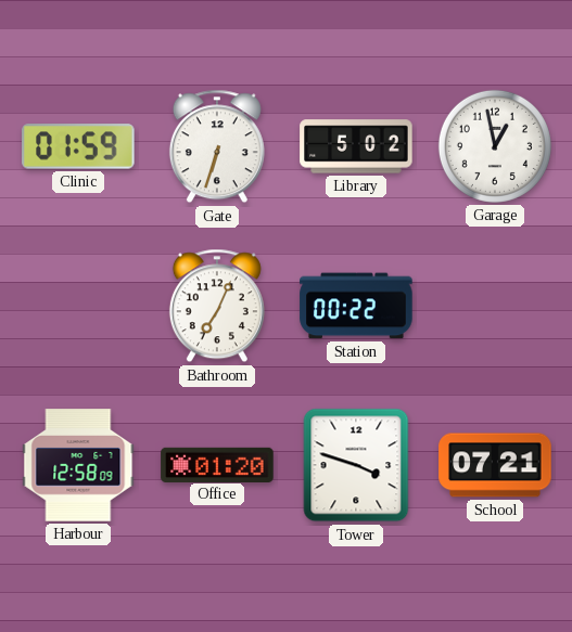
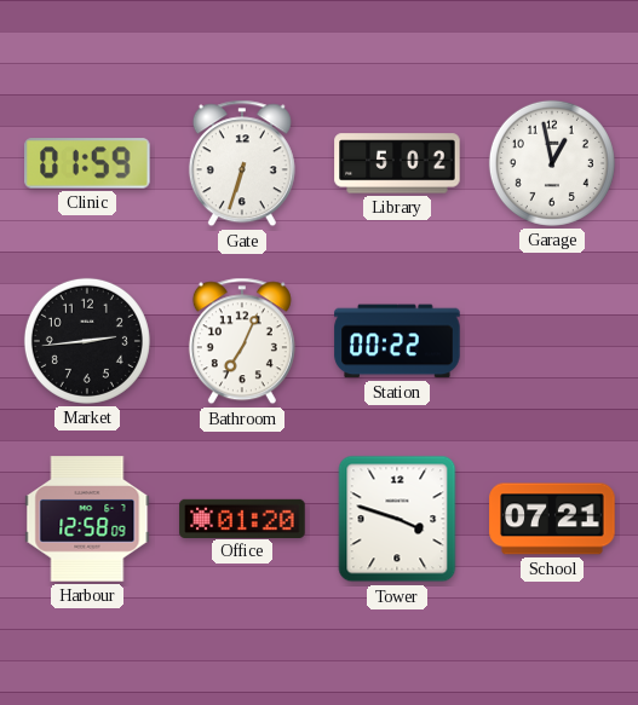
Market: none -> 2:44 (87, 341)
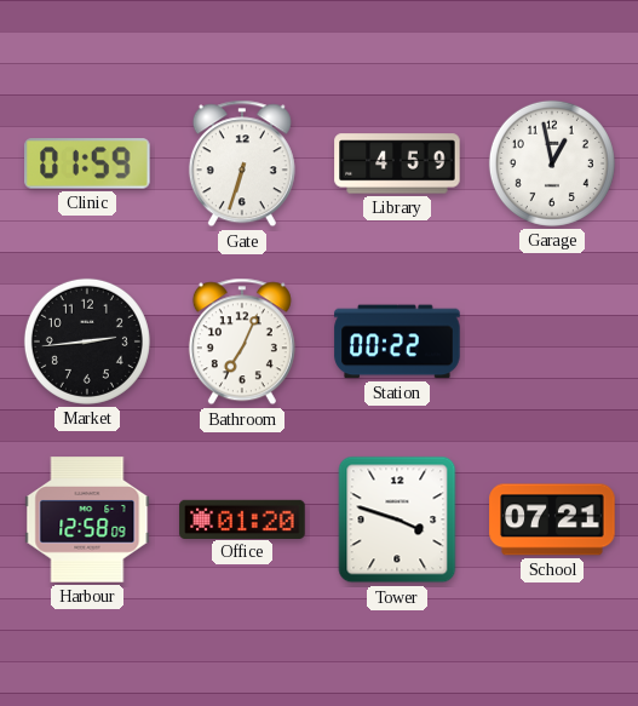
Library: 5:02 -> 4:59 (397, 163)
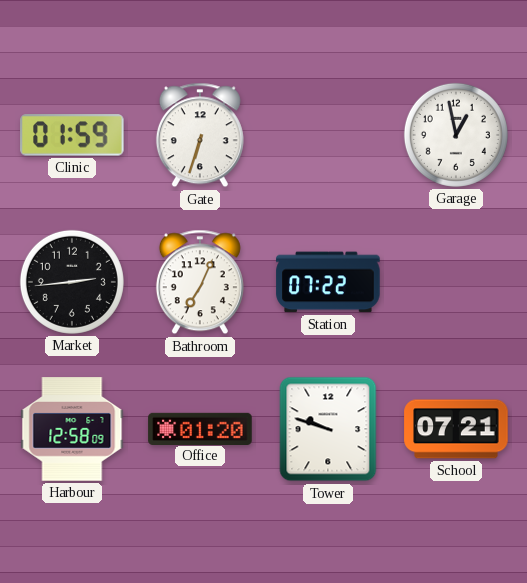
Library: 4:59 -> none (397, 163)
Station: 00:22 -> 07:22 (328, 282)
Tower: 3:48 -> 9:48 (328, 429)
